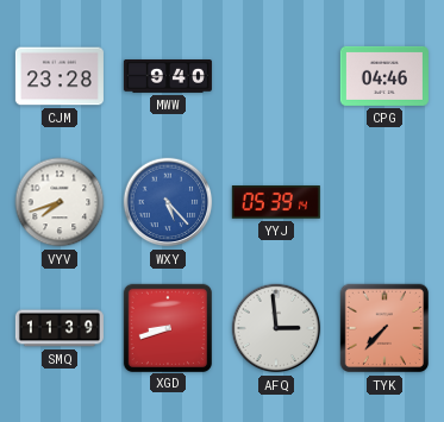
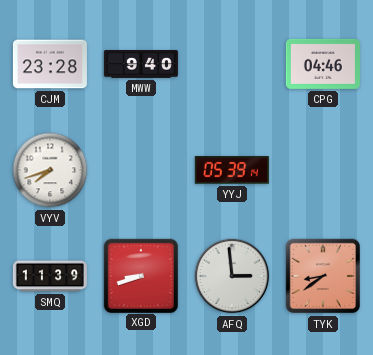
WXY: 5:23 -> none (168, 202)
TYK: 7:37 -> 8:39 (323, 276)
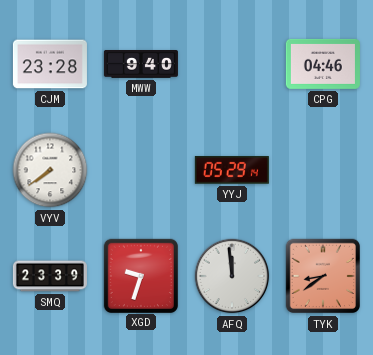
VYV: 7:42 -> 7:39 (50, 170)
YYJ: 05:39 -> 05:29 (232, 170)
SMQ: 11:39 -> 23:39 (50, 276)
XGD: 8:42 -> 9:33 (140, 275)
AFQ: 2:59 -> 11:59 (232, 276)
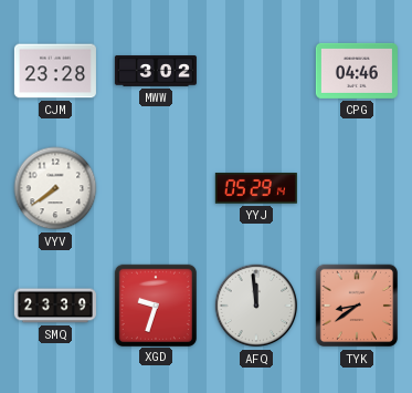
MWW: 9:40 -> 3:02 (156, 71)
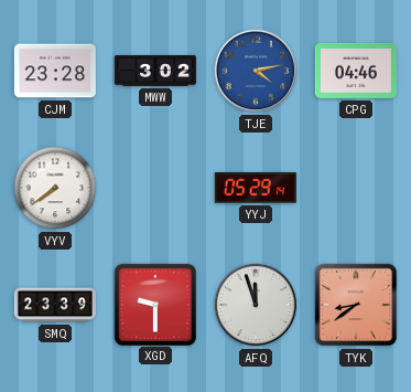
TJE: none -> 4:13 (256, 71)
XGD: 9:33 -> 9:30 (154, 304)
AFQ: 11:59 -> 11:57 (256, 305)
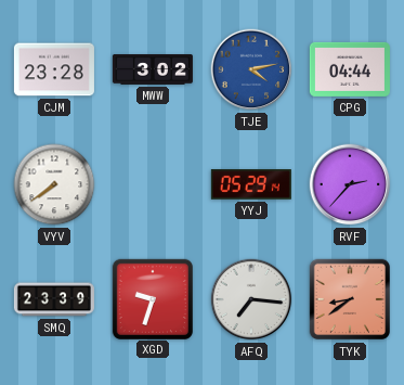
CPG: 04:46 -> 04:44 (350, 69)
RVF: none -> 2:37 (350, 184)
XGD: 9:30 -> 9:33 (152, 298)
AFQ: 11:57 -> 7:16 (251, 299)
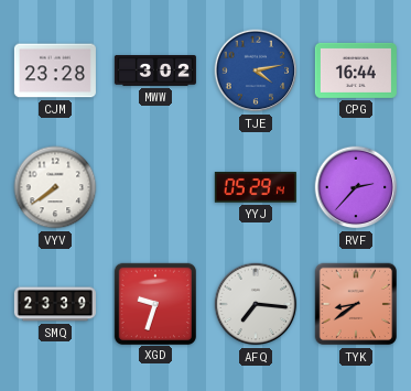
CPG: 04:44 -> 16:44 (356, 70)
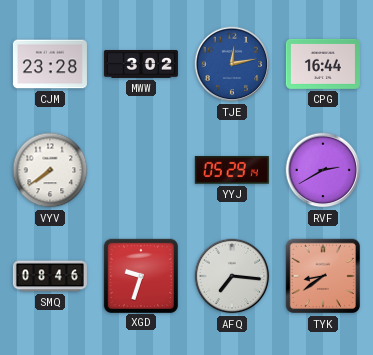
TJE: 4:13 -> 12:13 (232, 64)
RVF: 2:37 -> 2:40 (323, 170)
SMQ: 23:39 -> 08:46 (50, 276)
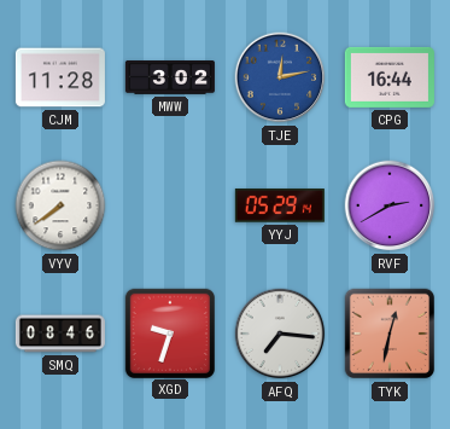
CJM: 23:28 -> 11:28 (60, 77)
TYK: 8:39 -> 12:32 (390, 334)
